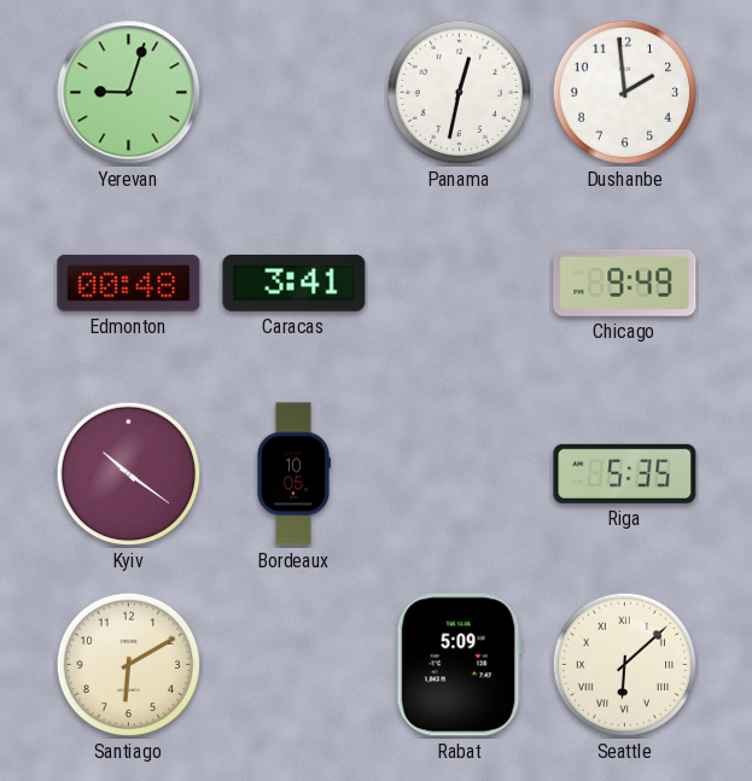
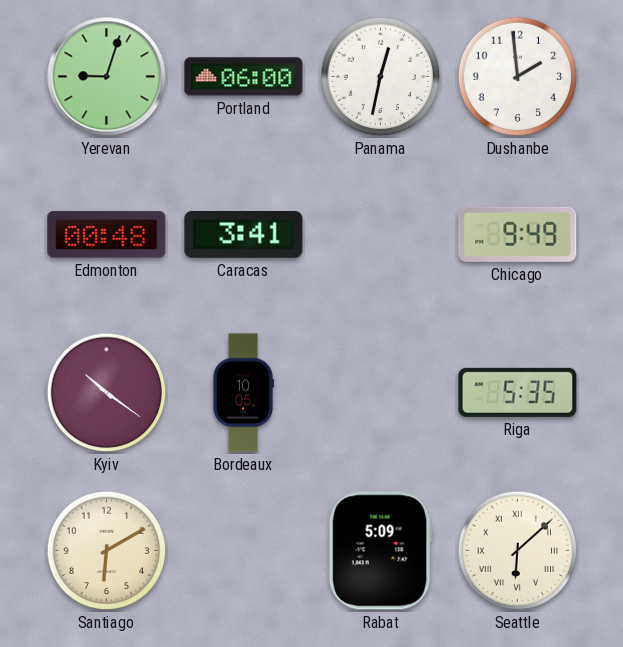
Portland: none -> 06:00 (244, 77)
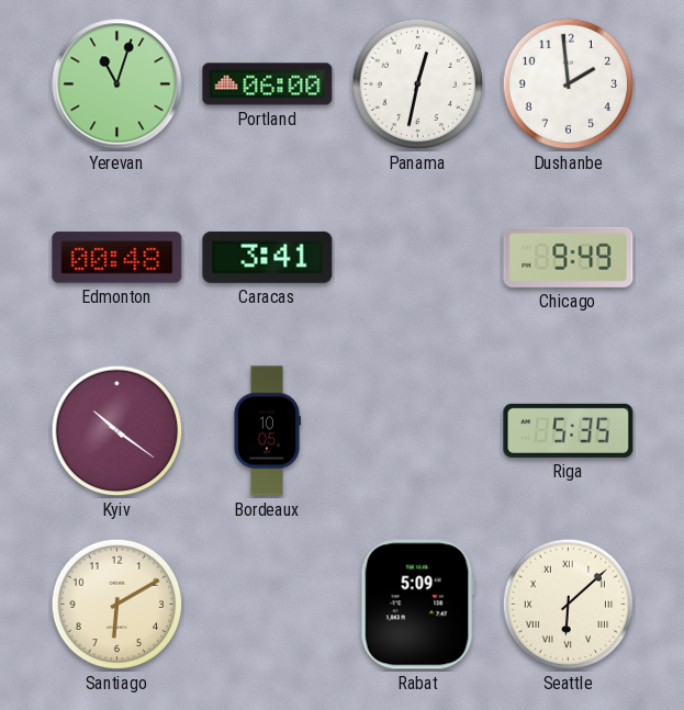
Yerevan: 9:03 -> 11:03 (117, 84)
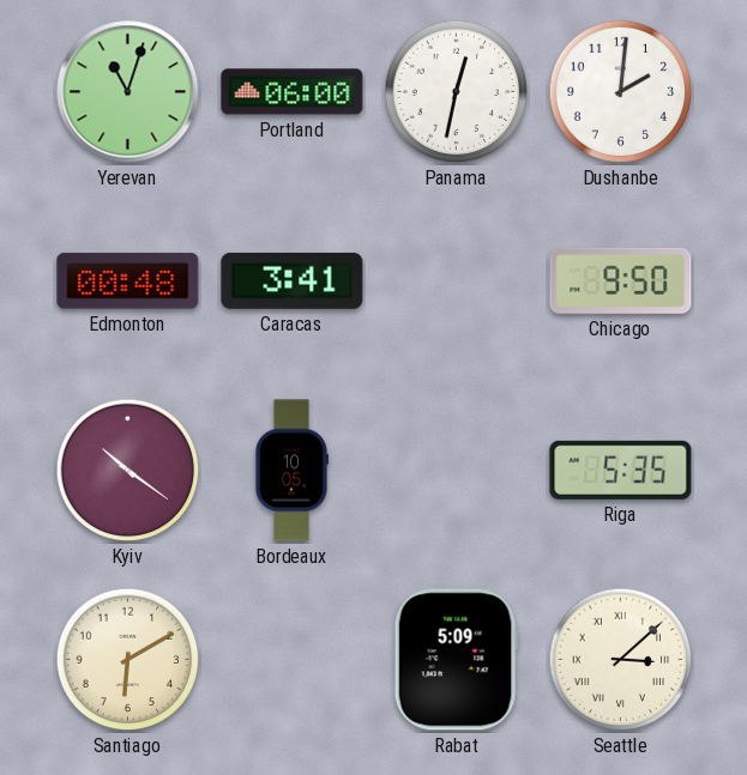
Dushanbe: 1:59 -> 2:01 (621, 92)
Chicago: 9:49 -> 9:50 (621, 280)
Seattle: 6:08 -> 3:08 (621, 660)
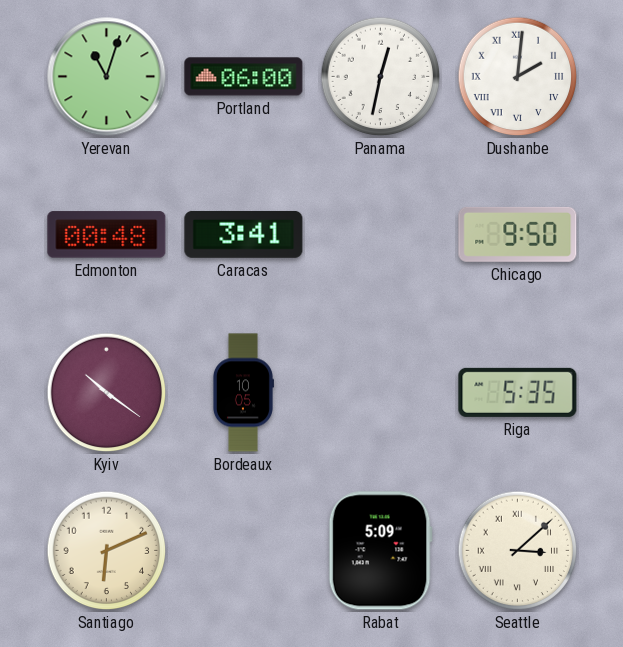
Dushanbe numerals: Arabic -> Roman (518, 77)
Santiago: 6:10 -> 6:11 (107, 551)
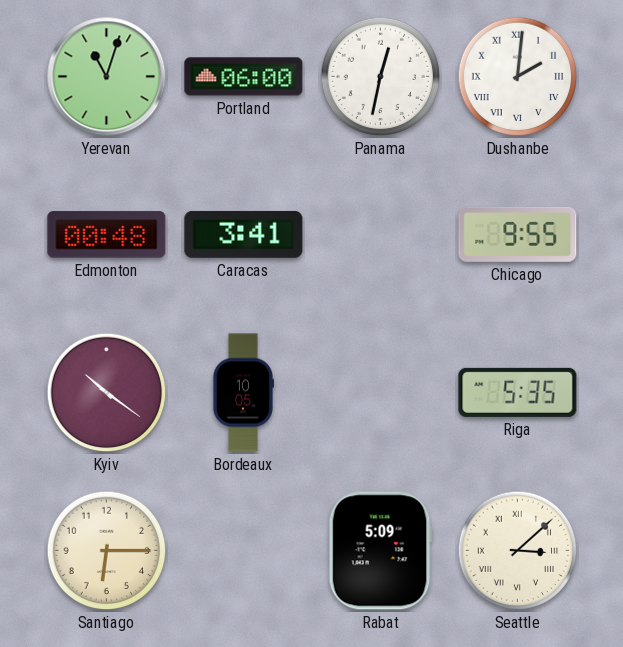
Chicago: 9:50 -> 9:55 (518, 234)
Santiago: 6:11 -> 6:15 (107, 551)
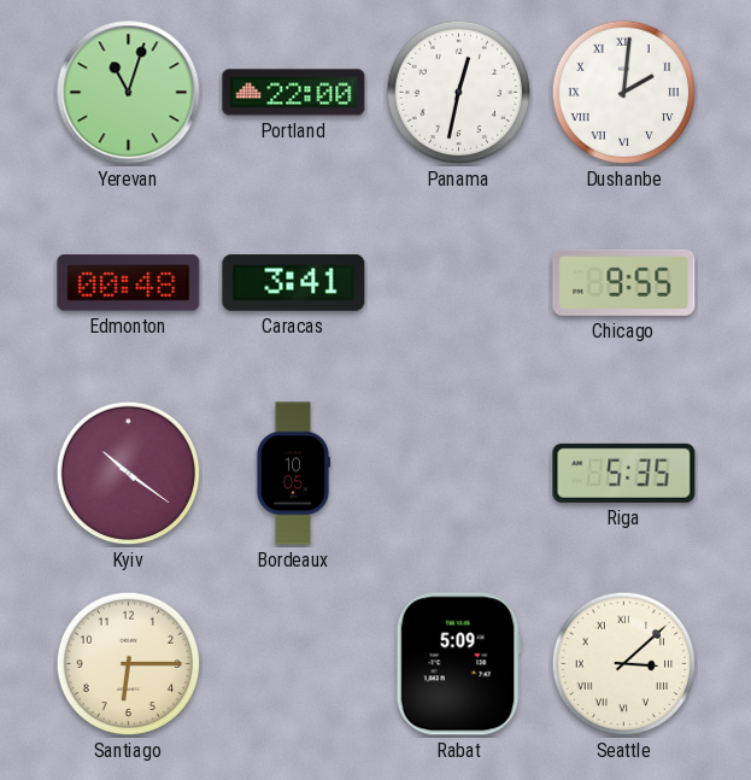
Portland: 06:00 -> 22:00 (294, 93)
